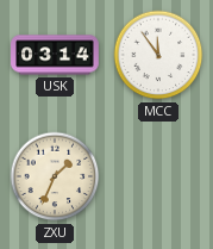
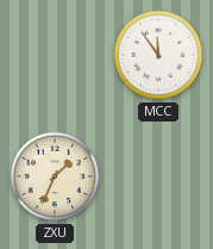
USK: 03:14 -> none (55, 55)
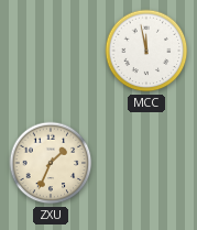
MCC: 11:54 -> 11:58 (146, 51)
